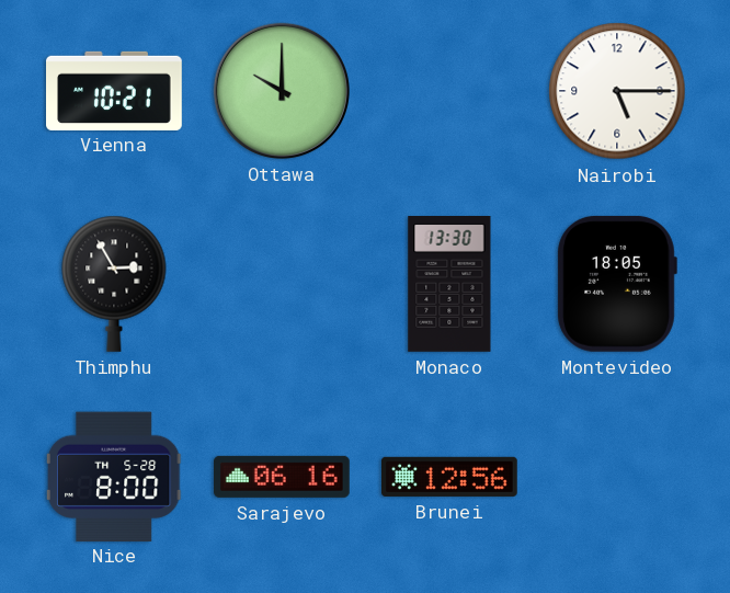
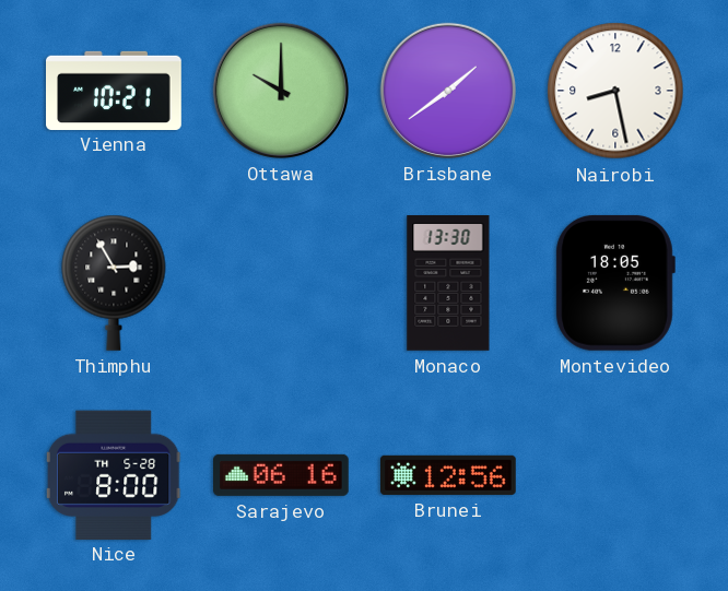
Brisbane: none -> 1:39 (448, 91)
Nairobi: 5:15 -> 8:28 (615, 91)
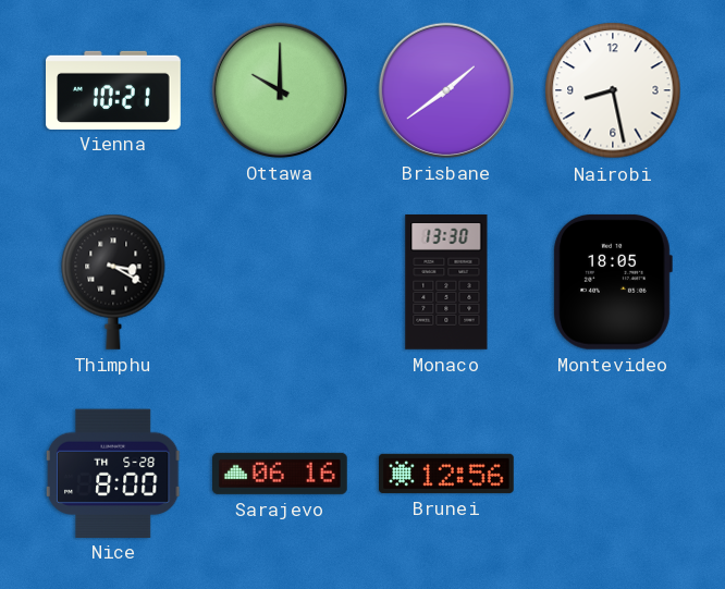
Thimphu: 2:55 -> 3:20 (113, 282)
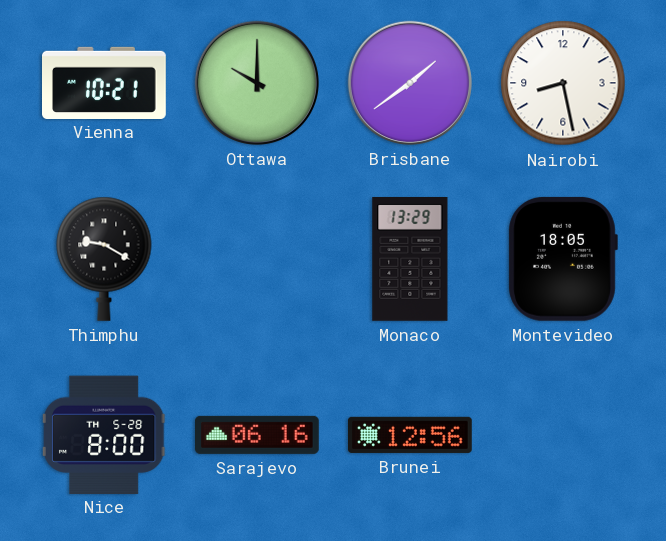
Thimphu: 3:20 -> 9:20 (104, 259)
Monaco: 13:30 -> 13:29 (410, 260)
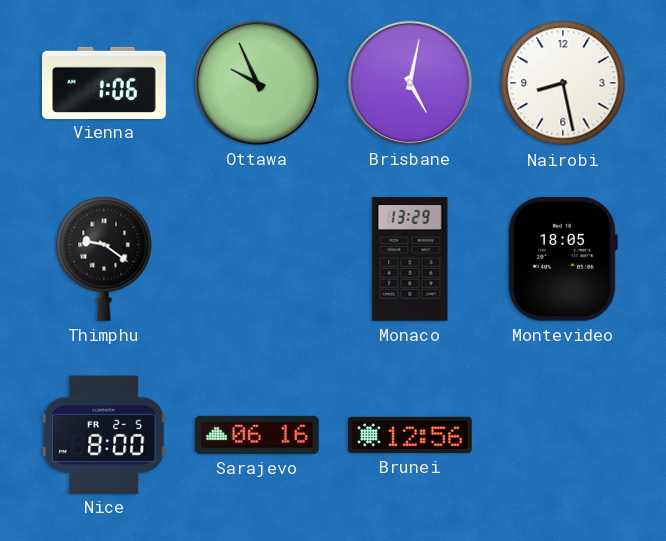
Vienna: 10:21 -> 1:06 (104, 82)
Ottawa: 10:00 -> 9:56 (257, 83)
Brisbane: 1:39 -> 5:02 (410, 83)
Thimphu: 9:20 -> 9:21 (104, 259)
Nice date: TH 5-28 -> FR 2-5 (104, 434)
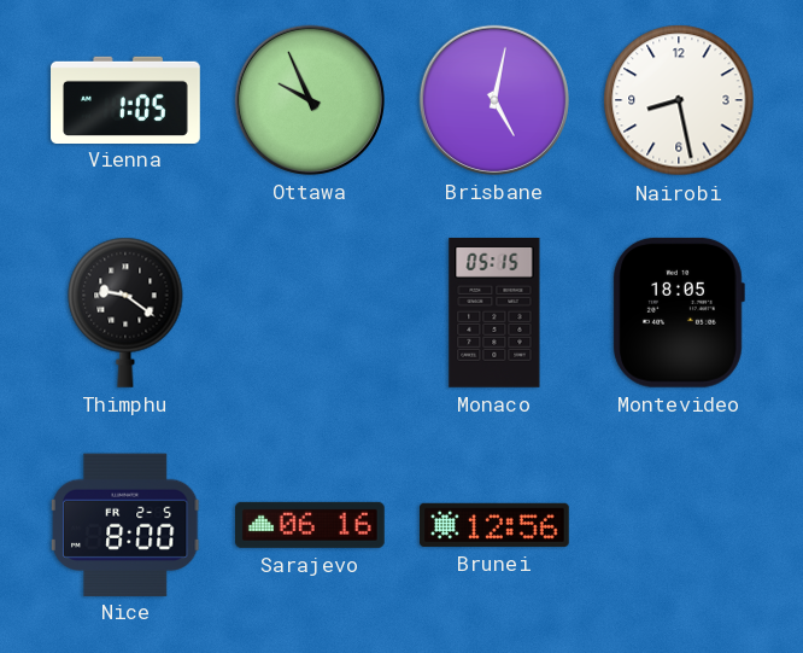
Vienna: 1:06 -> 1:05 (125, 99)
Monaco: 13:29 -> 05:15 (494, 314)
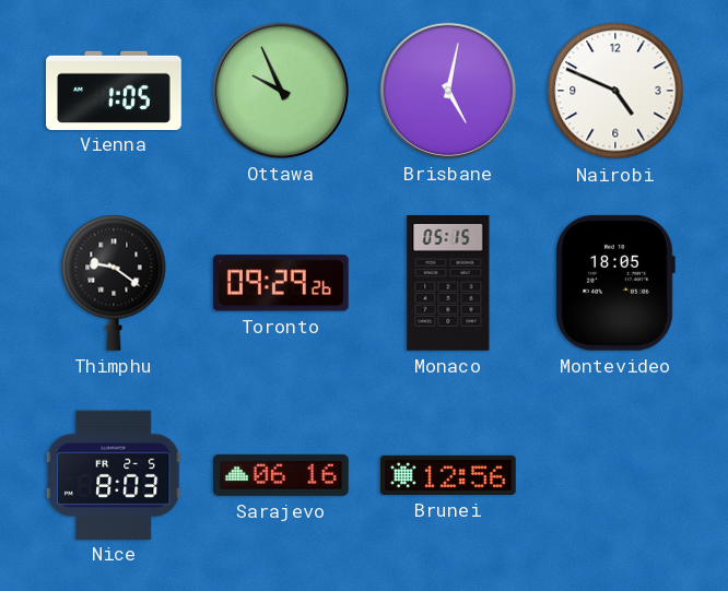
Nairobi: 8:28 -> 4:49 (615, 91)
Toronto: none -> 09:29 (281, 283)
Nice: 8:00 -> 8:03 (114, 474)
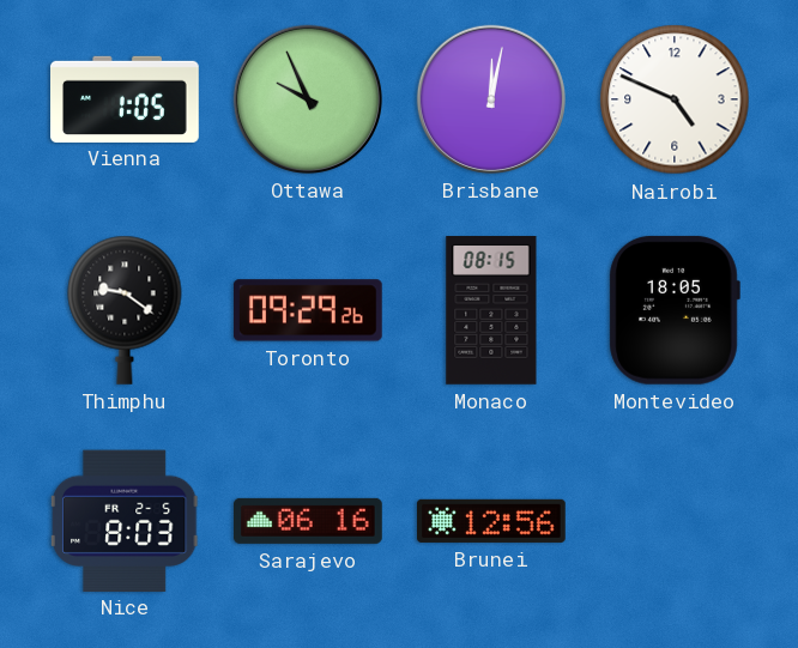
Brisbane: 5:02 -> 12:02 (491, 99)
Monaco: 05:15 -> 08:15 (491, 311)
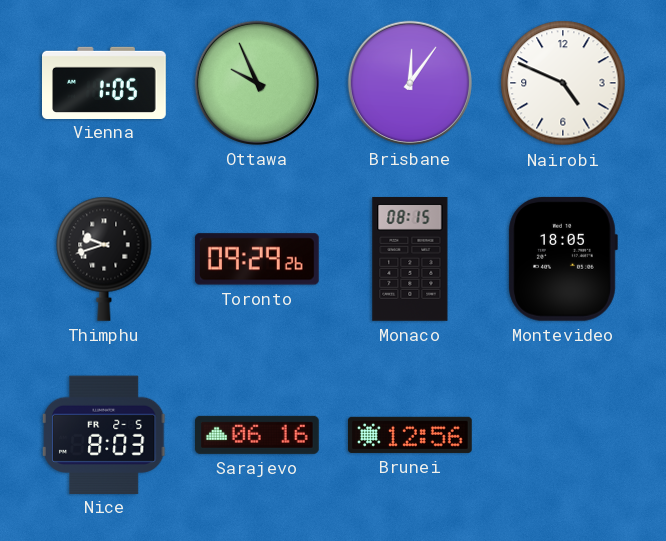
Brisbane: 12:02 -> 12:06 (410, 83)
Thimphu: 9:21 -> 9:42 (104, 259)
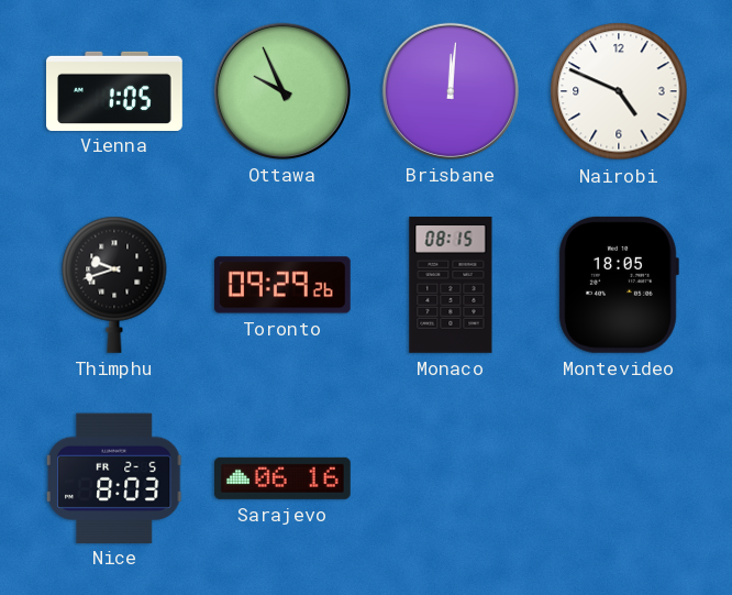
Brisbane: 12:06 -> 12:01 (451, 91)
Brunei: 12:56 -> none (411, 435)
